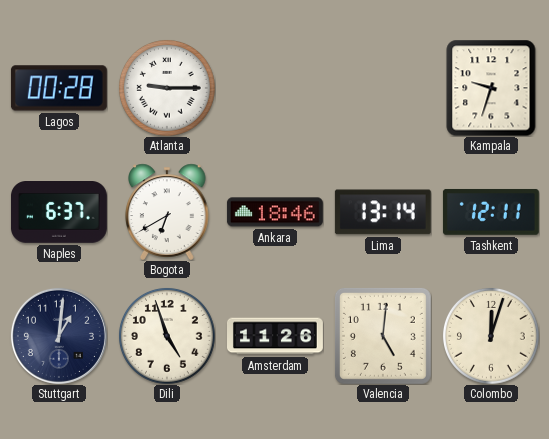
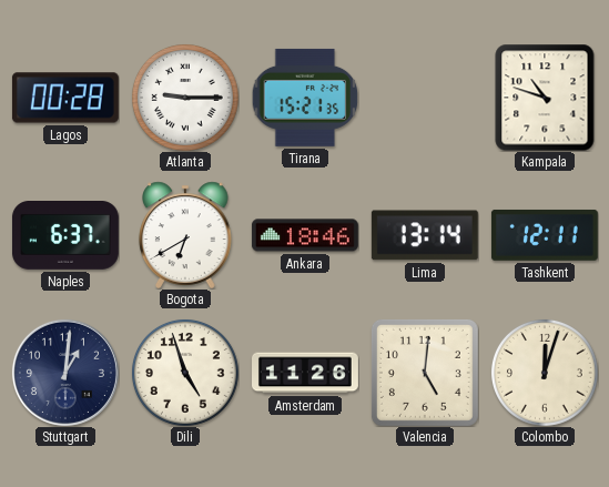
Tirana: none -> 15:21 (305, 98)
Kampala: 9:33 -> 10:48 (545, 98)
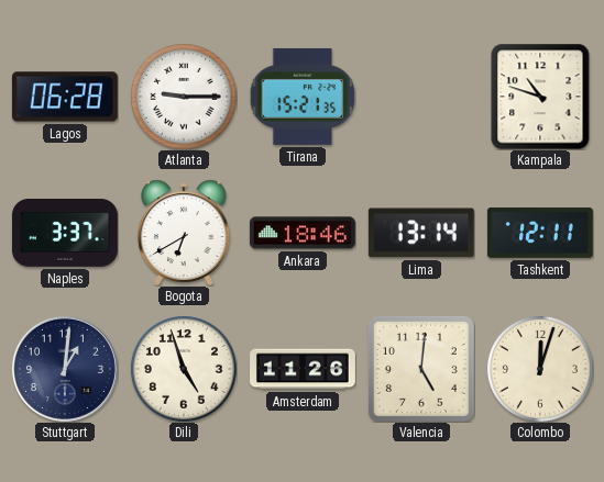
Lagos: 00:28 -> 06:28 (65, 97)
Naples: 6:37 -> 3:37 (65, 234)
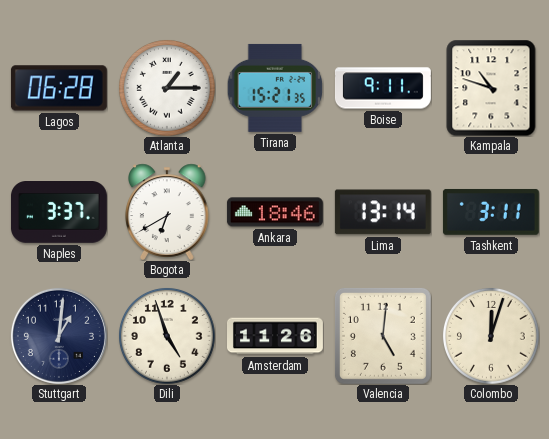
Atlanta: 9:15 -> 1:15 (167, 88)
Boise: none -> 9:11 (383, 88)
Tashkent: 12:11 -> 3:11 (491, 212)
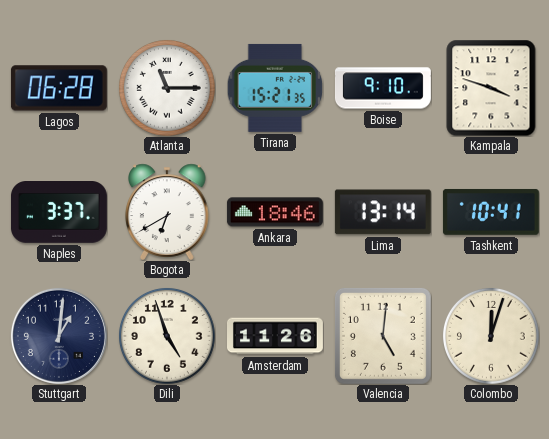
Atlanta: 1:15 -> 11:15 (167, 88)
Boise: 9:11 -> 9:10 (383, 88)
Kampala: 10:48 -> 3:48 (491, 88)
Tashkent: 3:11 -> 10:41 (491, 212)
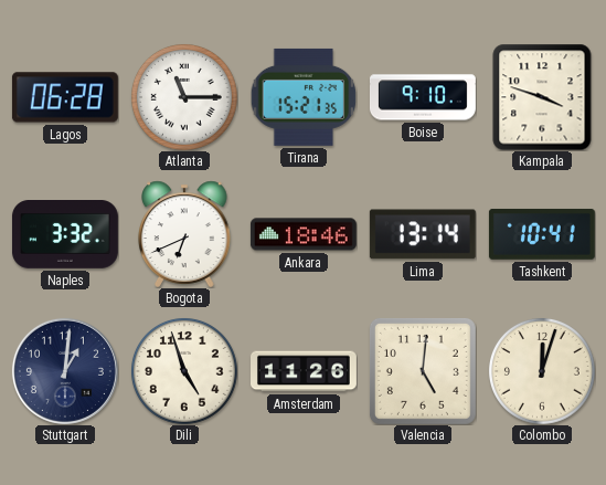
Naples: 3:37 -> 3:32 (65, 235)
Bogota: 6:40 -> 6:41 (184, 234)
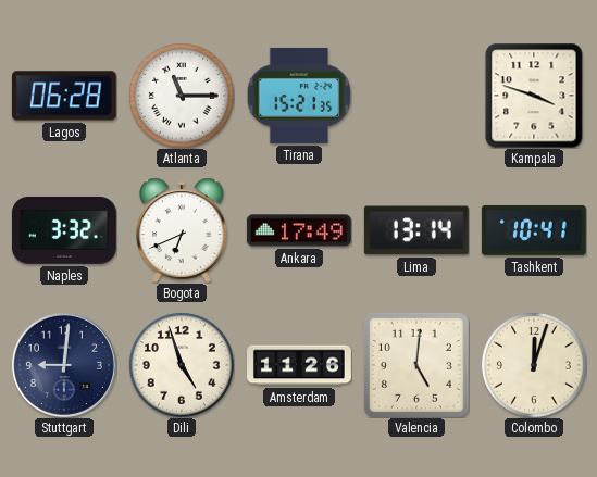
Boise: 9:10 -> none (423, 97)
Ankara: 18:46 -> 17:49 (299, 230)
Stuttgart: 1:01 -> 9:01 (64, 365)
